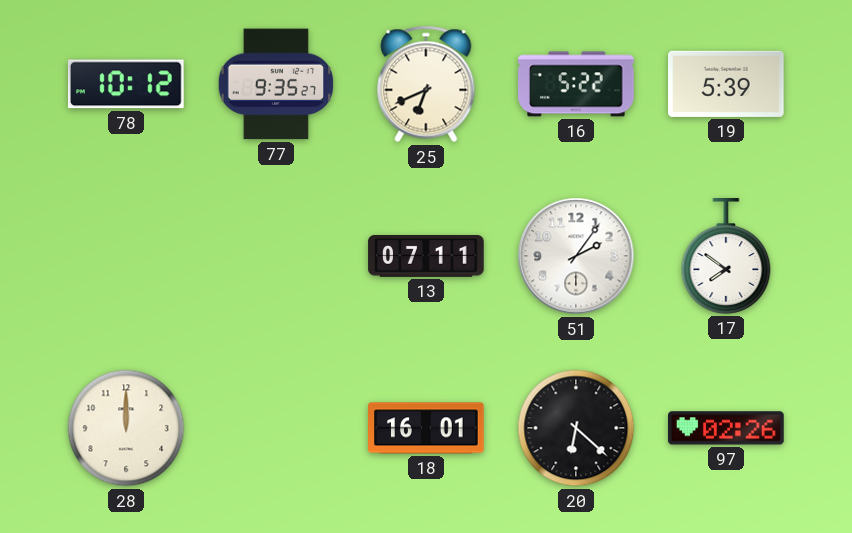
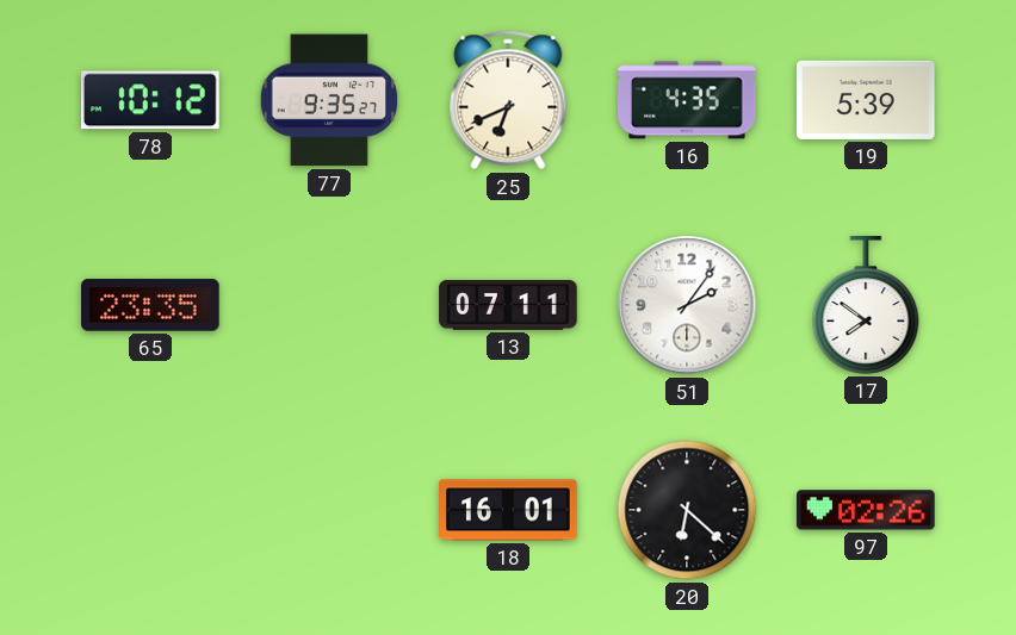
16: 5:22 -> 4:35 (687, 100)
65: none -> 23:35 (150, 305)
28: 12:00 -> none (126, 428)
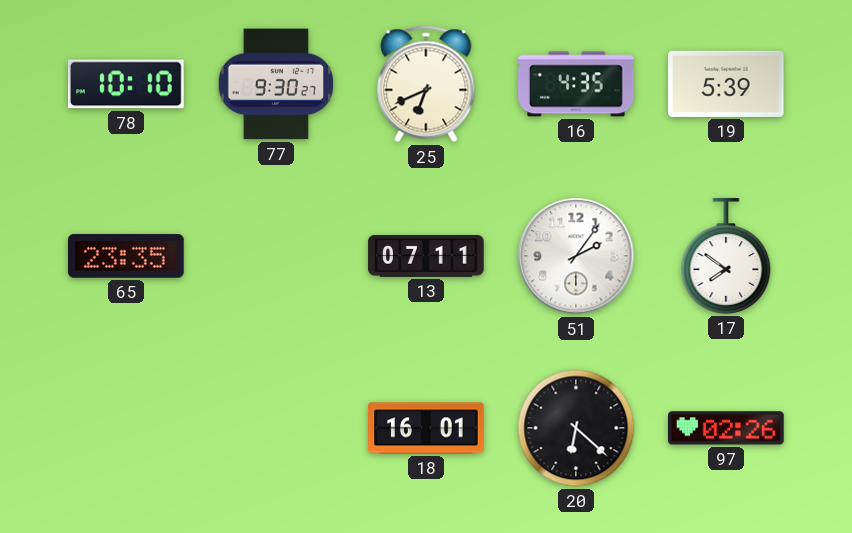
78: 10:12 -> 10:10 (126, 84)
77: 9:35 -> 9:30 (276, 84)
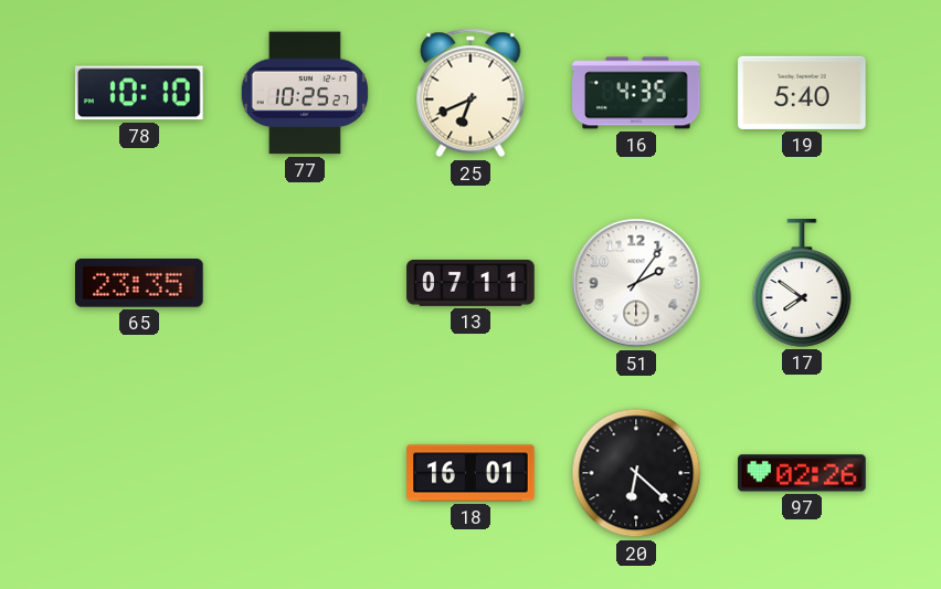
77: 9:30 -> 10:25 (305, 93)
19: 5:39 -> 5:40 (802, 93)
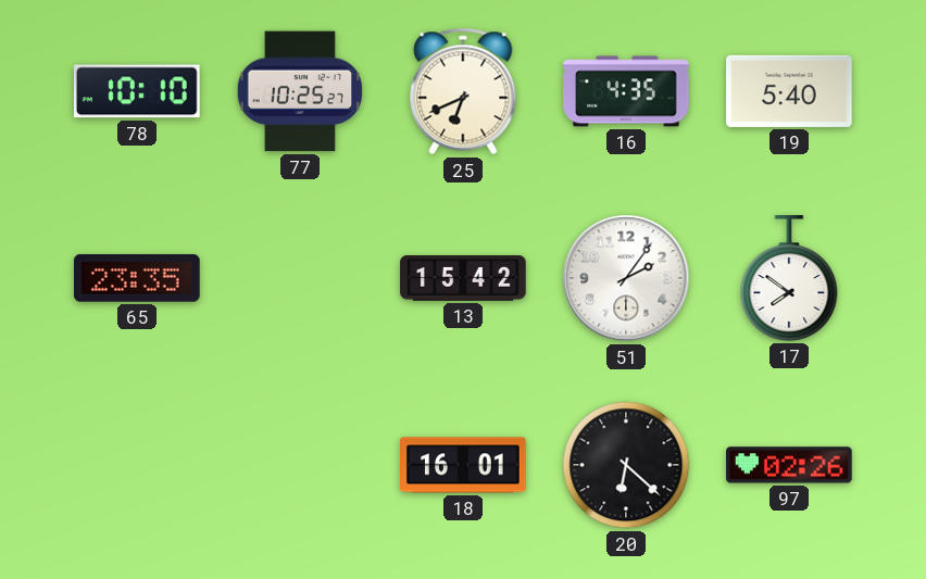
13: 07:11 -> 15:42 (463, 279)
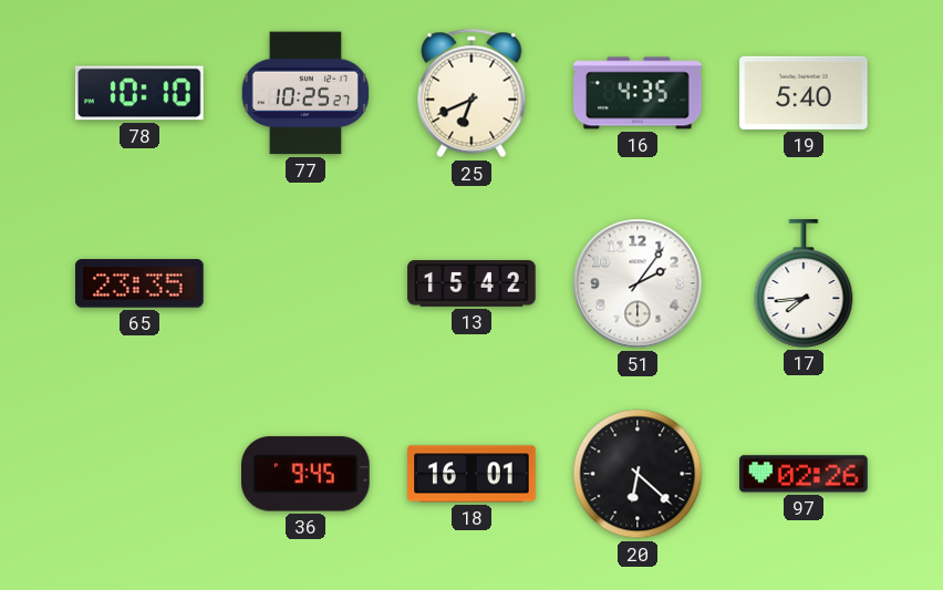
17: 7:51 -> 7:44 (804, 283)
36: none -> 9:45 (307, 474)
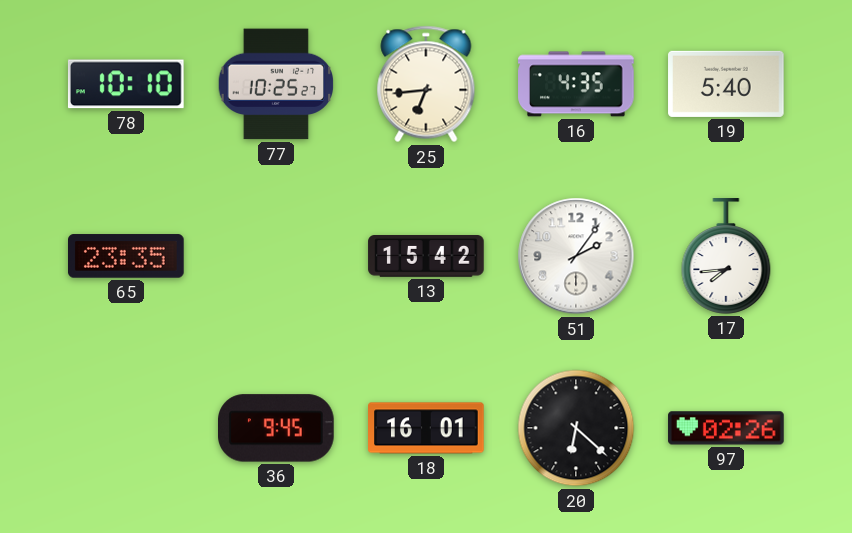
25: 6:41 -> 6:44 (426, 84)
